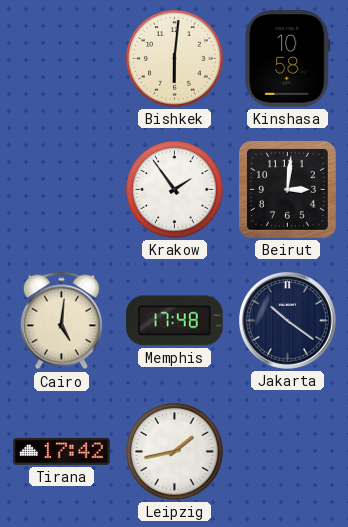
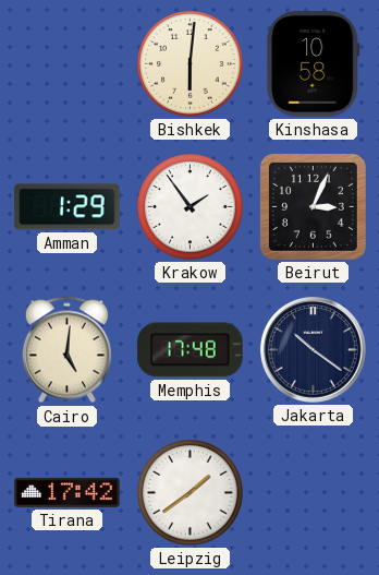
Amman: none -> 1:29 (68, 207)
Beirut: 3:01 -> 3:04 (313, 206)
Leipzig: 1:43 -> 1:39 (191, 493)
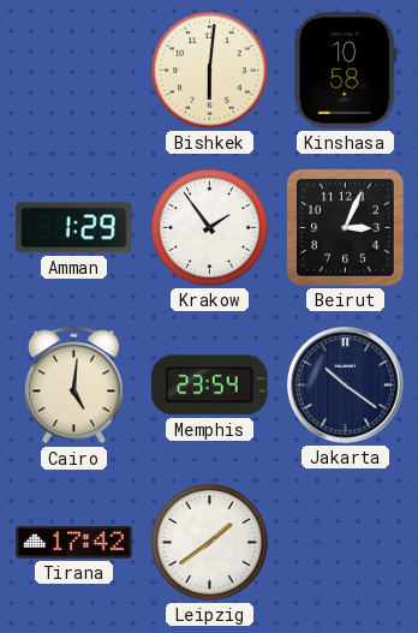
Memphis: 17:48 -> 23:54 (210, 386)
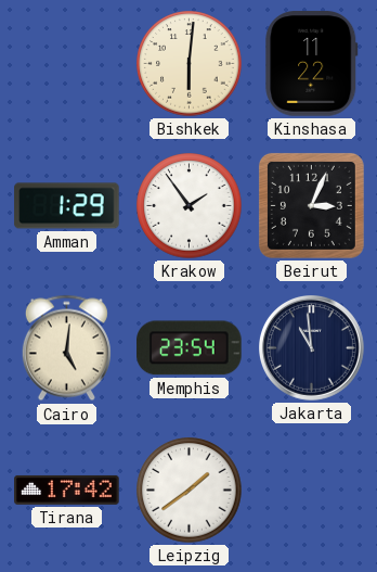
Kinshasa: 10:58 -> 11:22 (312, 64)
Jakarta: 10:21 -> 10:59 (312, 348)
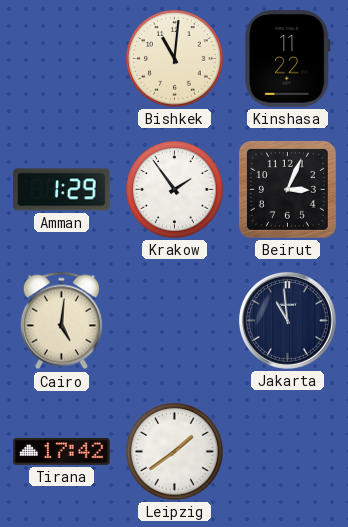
Bishkek: 6:01 -> 11:01 (175, 59)
Memphis: 23:54 -> none (190, 348)
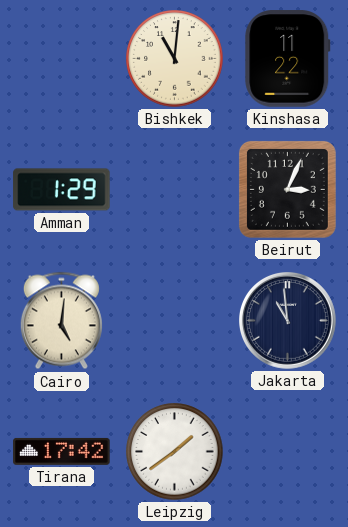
Krakow: 1:54 -> none (175, 190)
